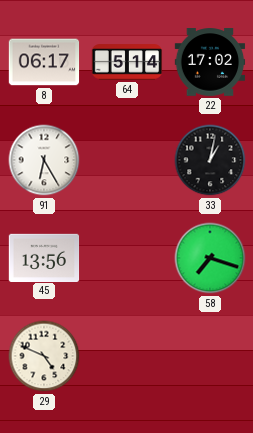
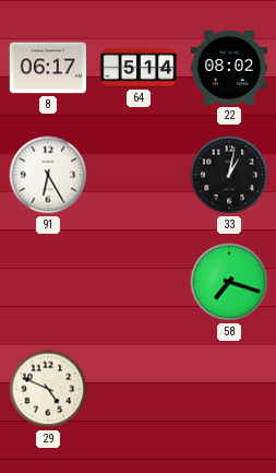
22: 17:02 -> 08:02 (229, 68)
45: 13:56 -> none (44, 257)
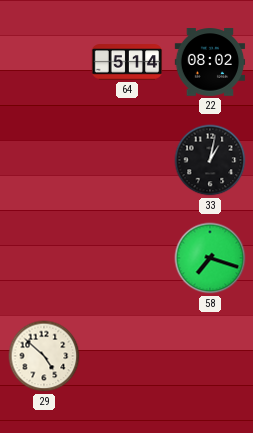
8: 06:17 -> none (48, 68)
91: 6:25 -> none (48, 175)
29: 4:49 -> 4:52 (44, 356)
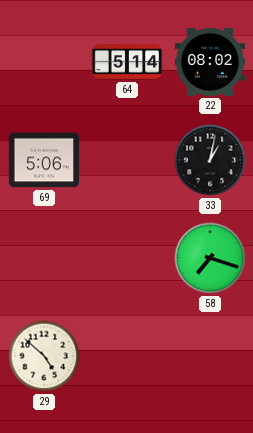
69: none -> 5:06 (44, 160)
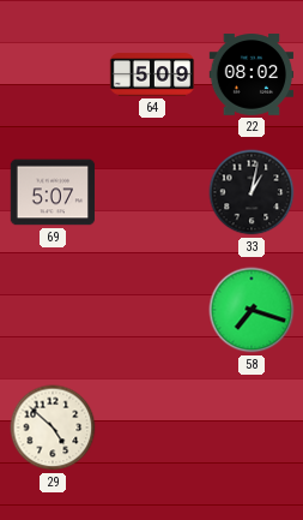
64: 5:14 -> 5:09 (152, 74)
69: 5:06 -> 5:07 (53, 192)
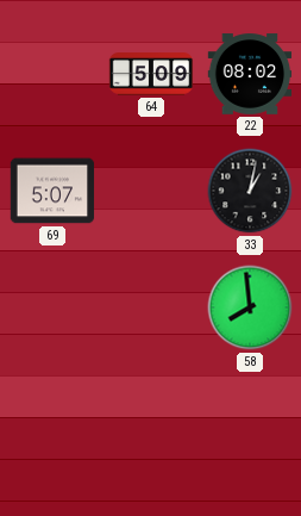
58: 7:18 -> 7:59 (250, 307)
29: 4:52 -> none (53, 428)
